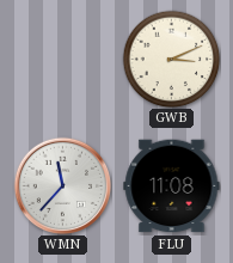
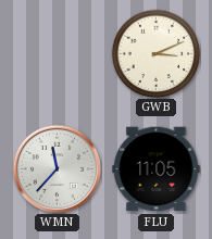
FLU: 11:08 -> 11:05 (157, 169)
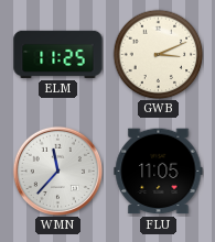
ELM: none -> 11:25 (58, 54)
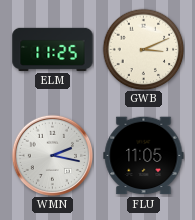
WMN: 11:37 -> 2:17 (52, 155)
